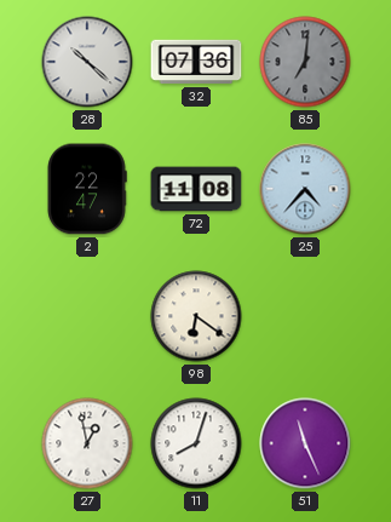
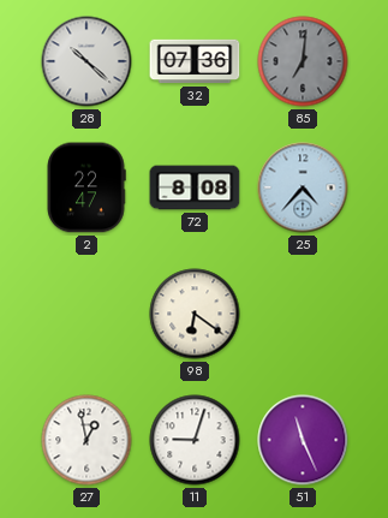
72: 11:08 -> 8:08 (195, 187)
11: 8:03 -> 9:03 (195, 440)
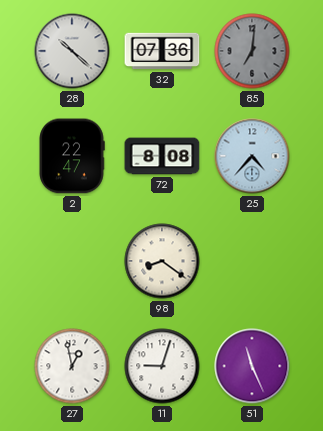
98: 6:21 -> 8:21 (162, 261)
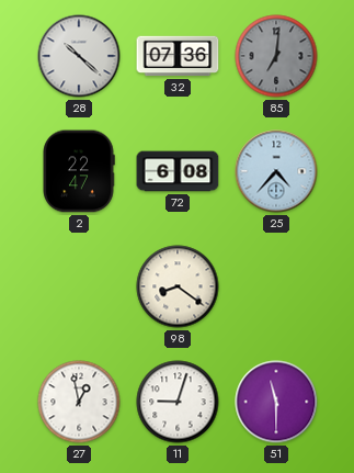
72: 8:08 -> 6:08 (178, 171)
51: 11:26 -> 11:30 (276, 402)
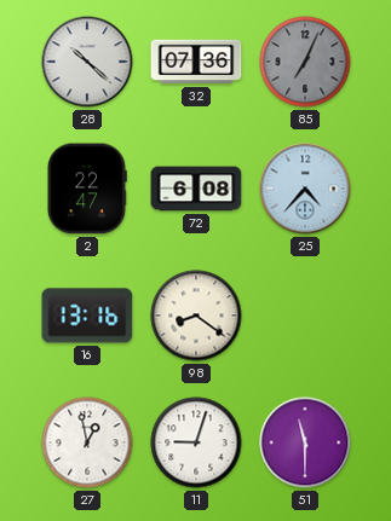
85: 7:01 -> 7:04 (305, 62)
16: none -> 13:16 (87, 316)
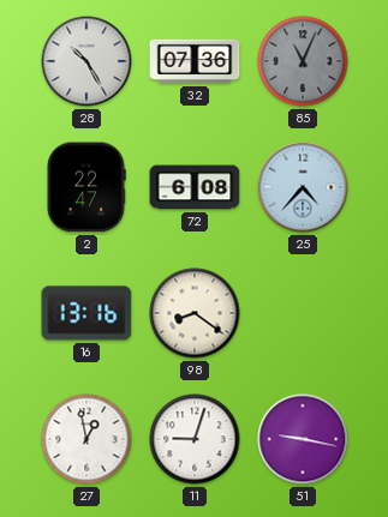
28: 10:22 -> 10:25 (86, 61)
85: 7:04 -> 11:04 (303, 61)
51: 11:30 -> 9:17 (303, 439)
